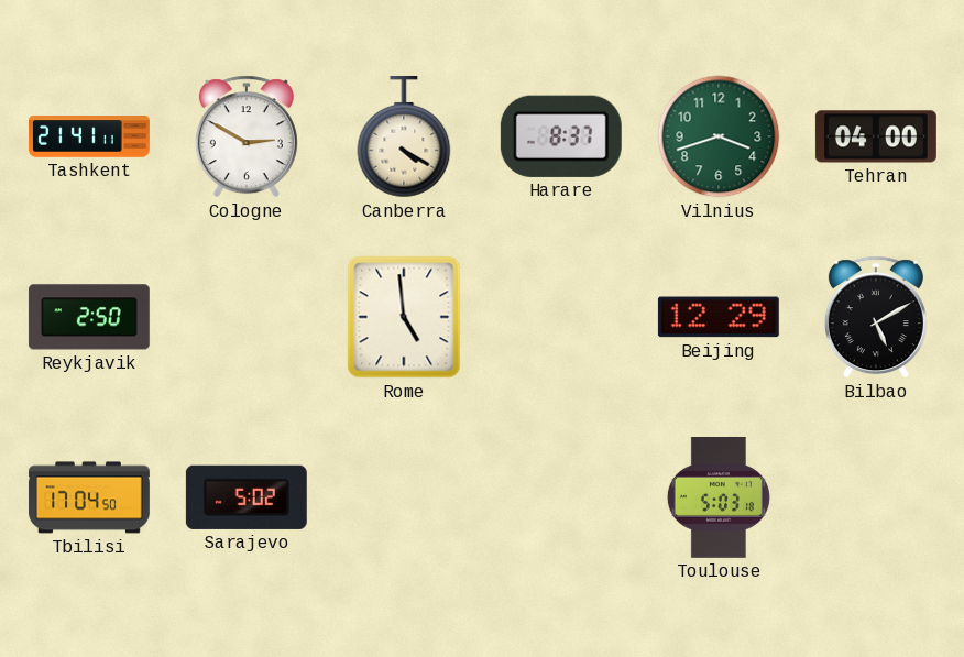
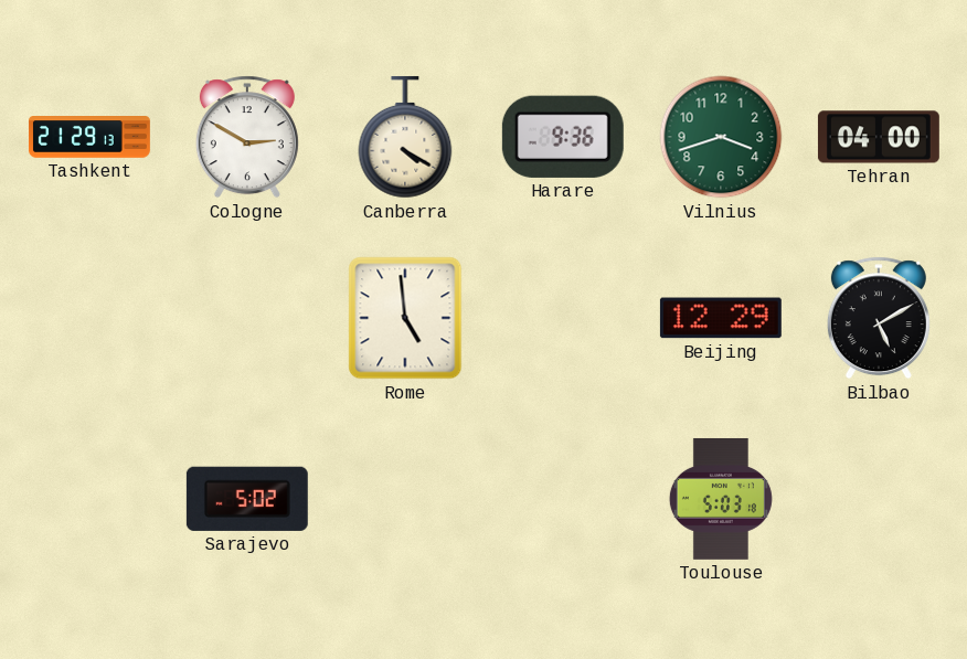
Tashkent: 21:41 -> 21:29 (91, 137)
Harare: 8:37 -> 9:36 (563, 137)
Reykjavik: 2:50 -> none (89, 317)
Tbilisi: 17:04 -> none (89, 497)
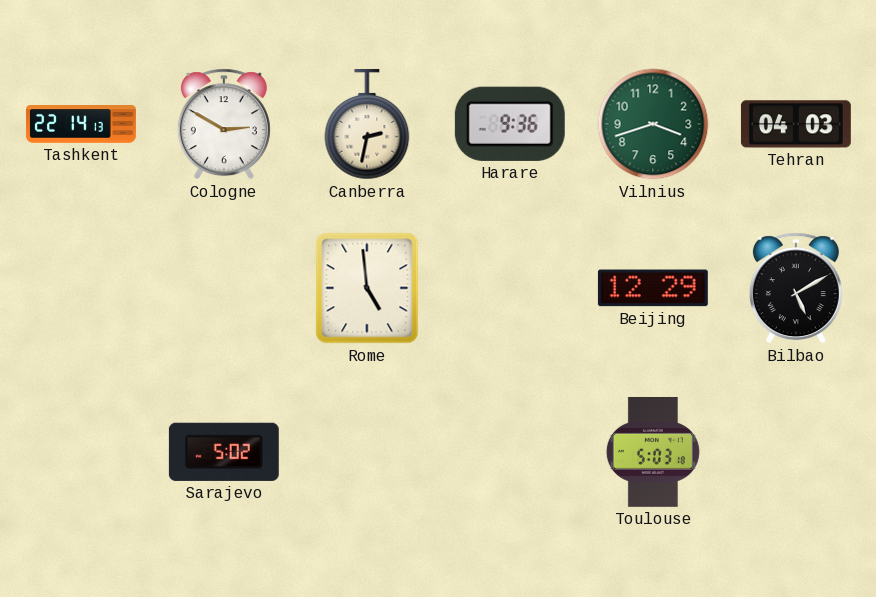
Tashkent: 21:29 -> 22:14 (82, 124)
Canberra: 4:20 -> 2:32 (367, 124)
Tehran: 04:00 -> 04:03 (796, 124)
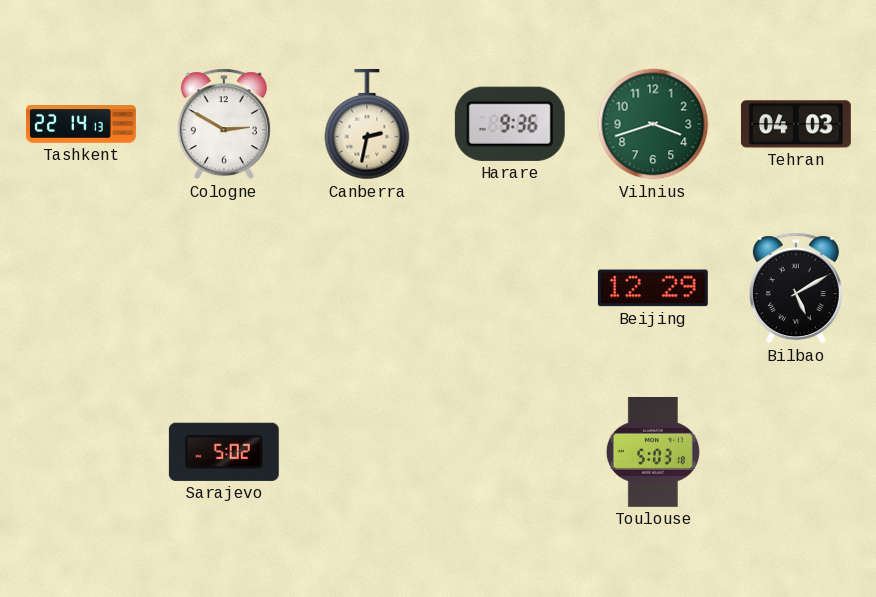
Rome: 4:59 -> none (367, 288)
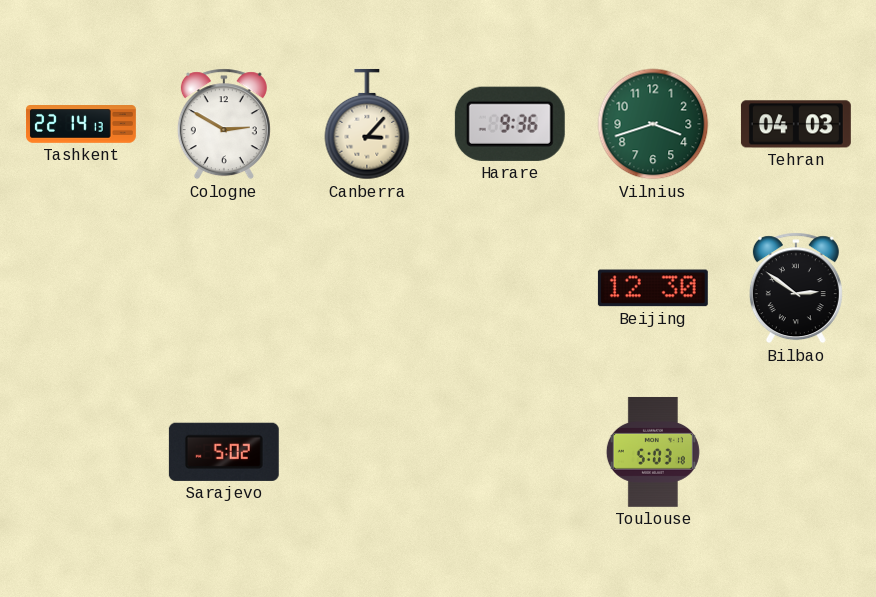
Canberra: 2:32 -> 3:07 (367, 124)
Beijing: 12:29 -> 12:30 (653, 288)
Bilbao: 5:10 -> 2:51 (796, 288)
